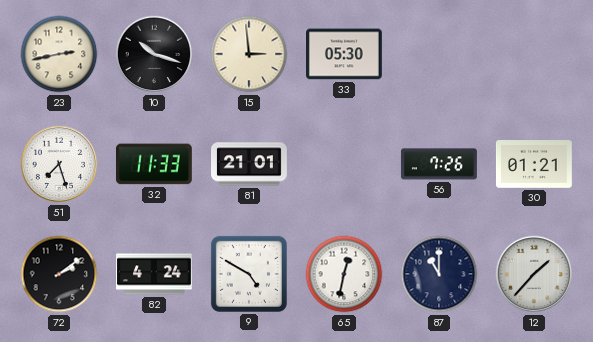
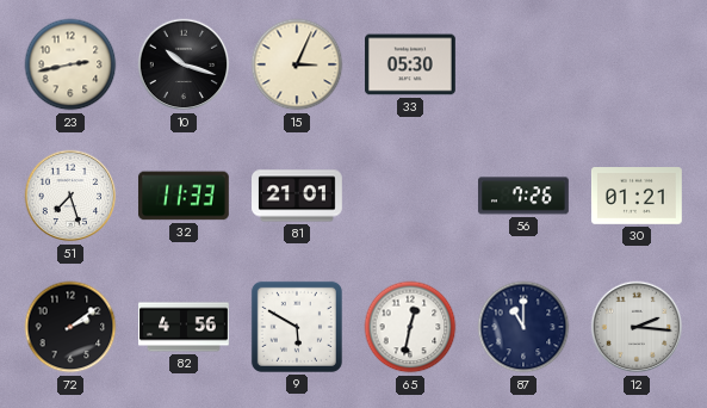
15: 2:59 -> 3:04 (297, 64)
82: 4:24 -> 4:56 (185, 327)
9: 4:50 -> 5:50 (297, 327)
12: 1:37 -> 2:16 (637, 327)
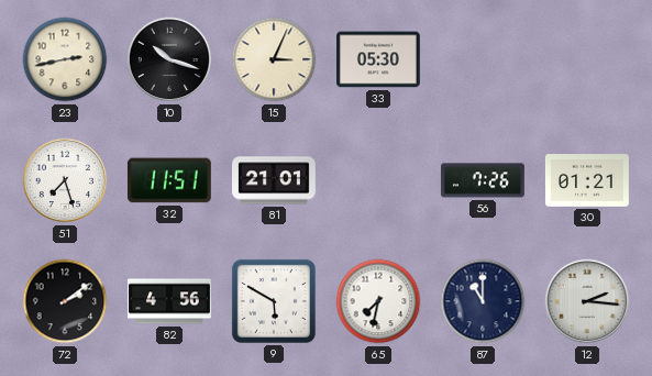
32: 11:33 -> 11:51 (169, 180)
65: 12:32 -> 7:32 (378, 301)
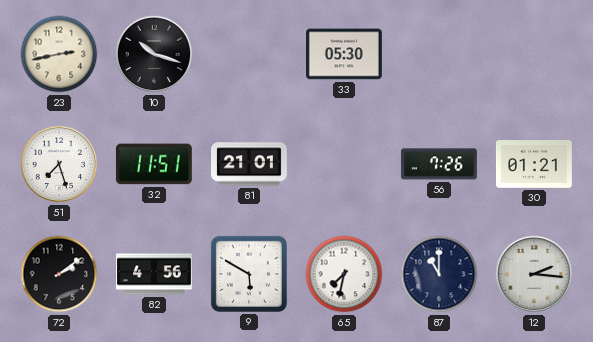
15: 3:04 -> none (274, 59)
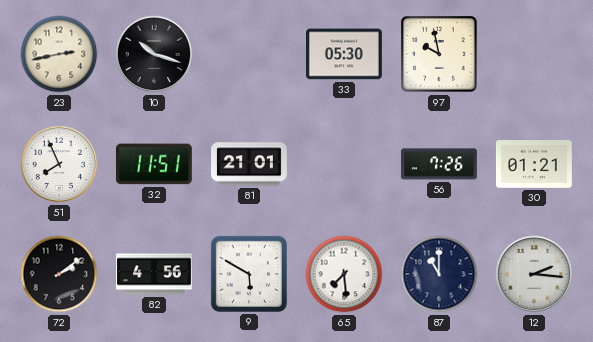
97: none -> 9:58 (439, 54)
51: 7:27 -> 7:56 (59, 164)
65: 7:32 -> 7:29 (344, 274)
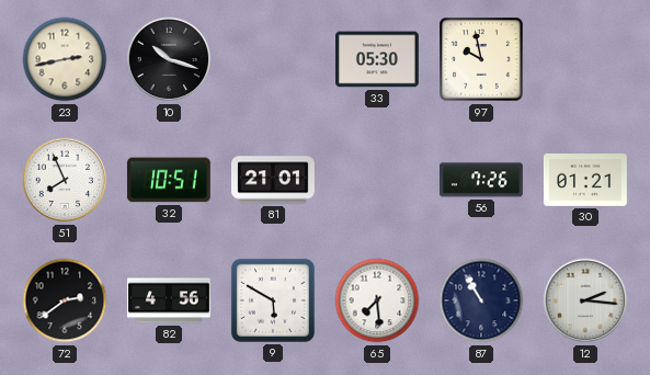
32: 11:51 -> 10:51 (169, 180)
72: 2:09 -> 2:39 (65, 300)
87: 11:00 -> 10:55 (481, 300)
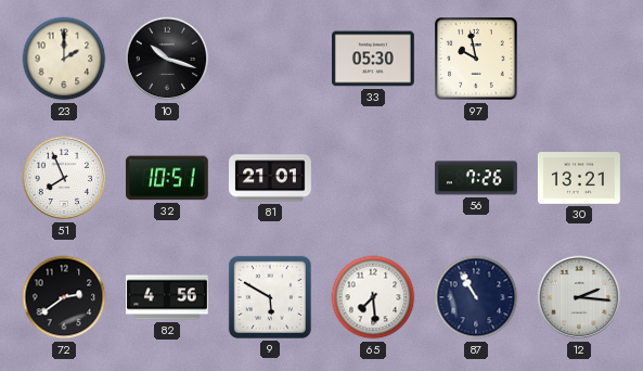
23: 2:43 -> 2:00 (64, 59)
30: 01:21 -> 13:21 (579, 179)
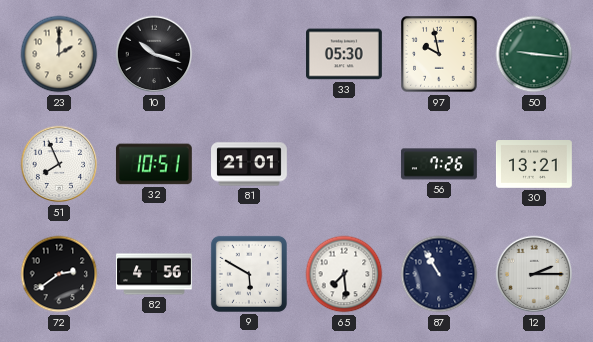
50: none -> 9:16 (534, 54)
12: 2:16 -> 2:15 (534, 274)
